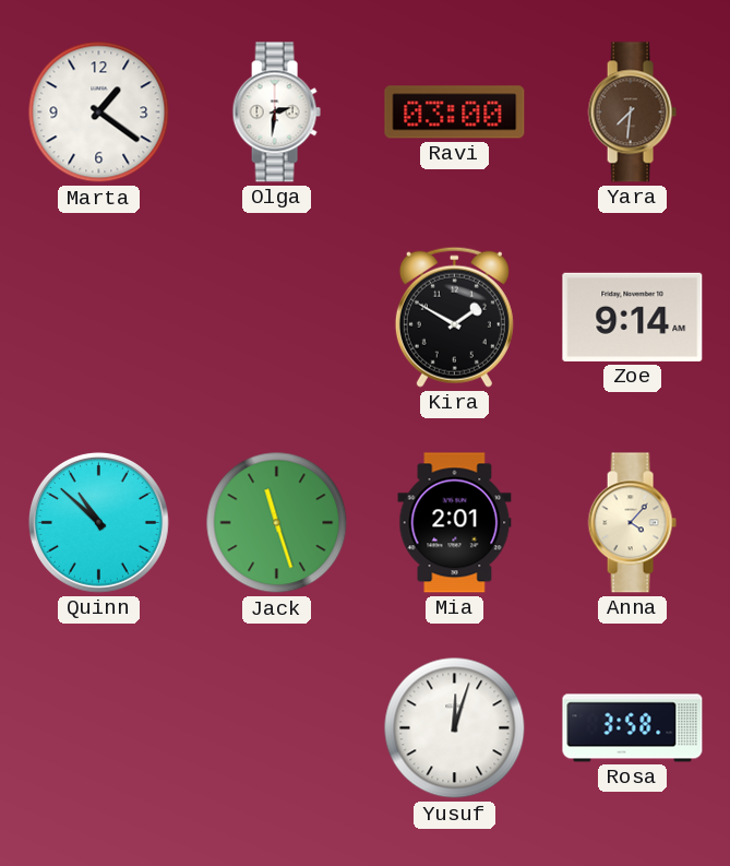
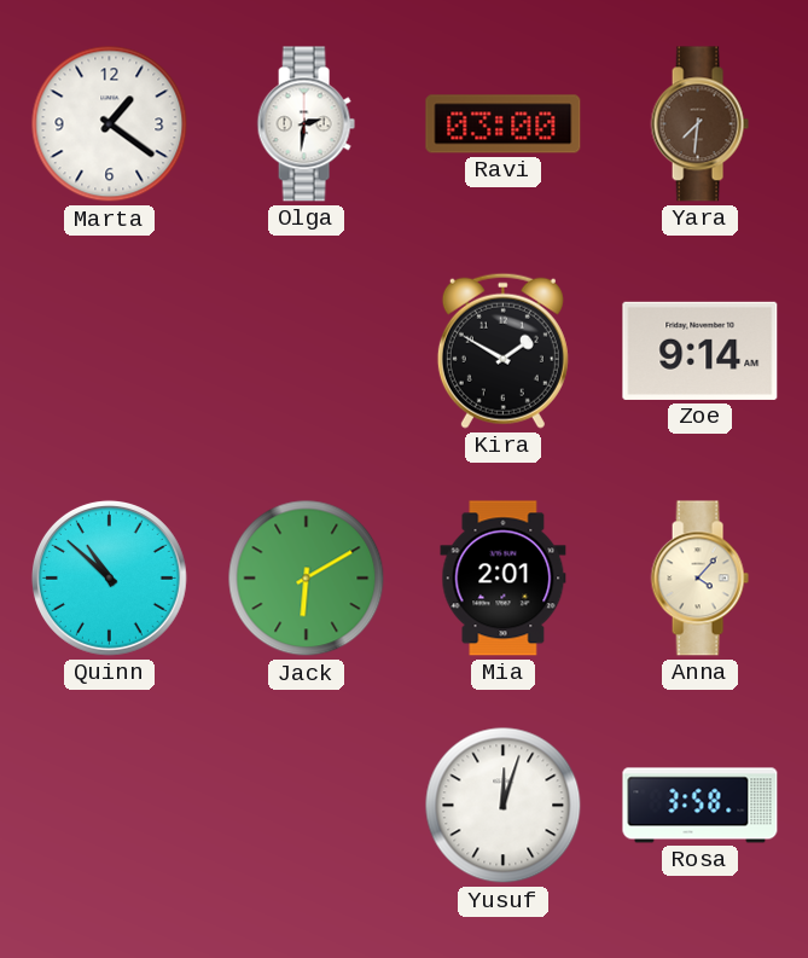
Jack: 11:27 -> 6:10 (307, 579)
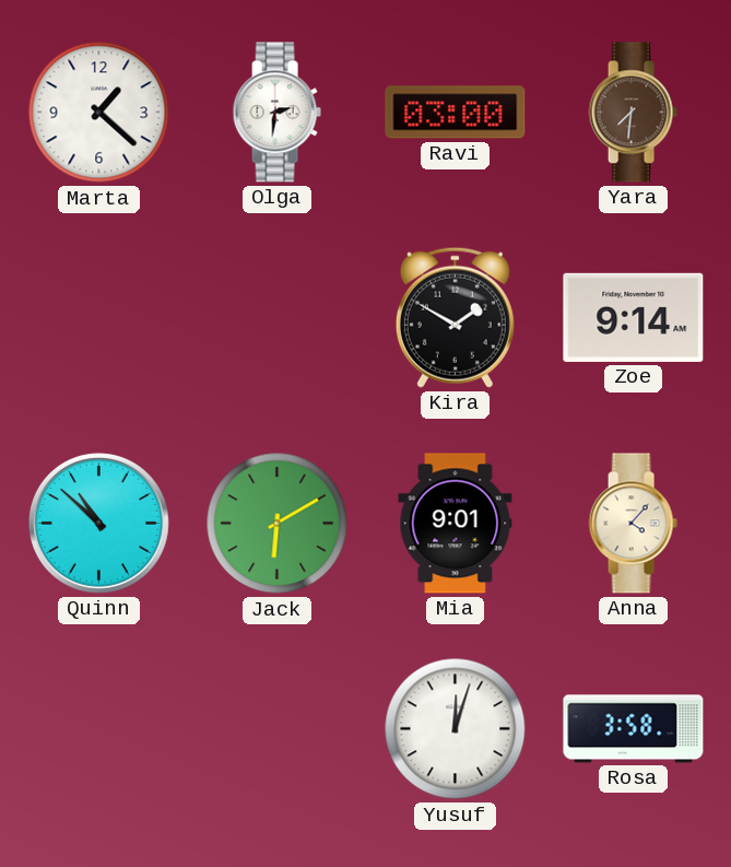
Marta: 1:21 -> 1:22 (99, 113)
Mia: 2:01 -> 9:01 (456, 524)
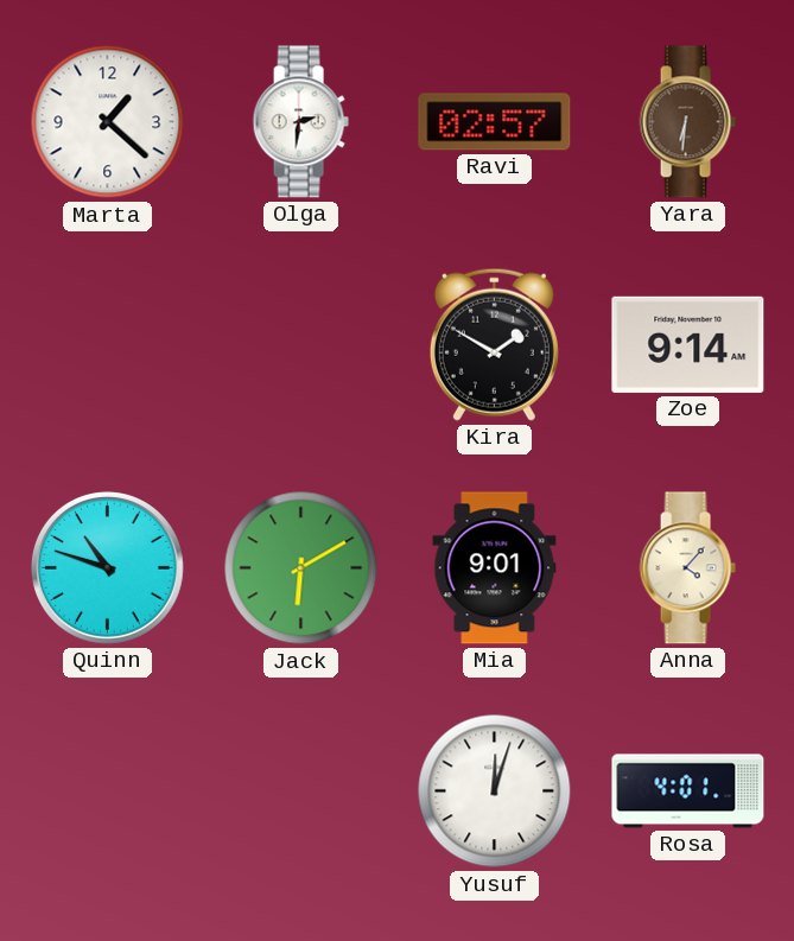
Ravi: 03:00 -> 02:57 (495, 122)
Yara: 7:31 -> 6:31 (687, 122)
Quinn: 10:52 -> 10:48 (107, 567)
Rosa: 3:58 -> 4:01 (688, 791)
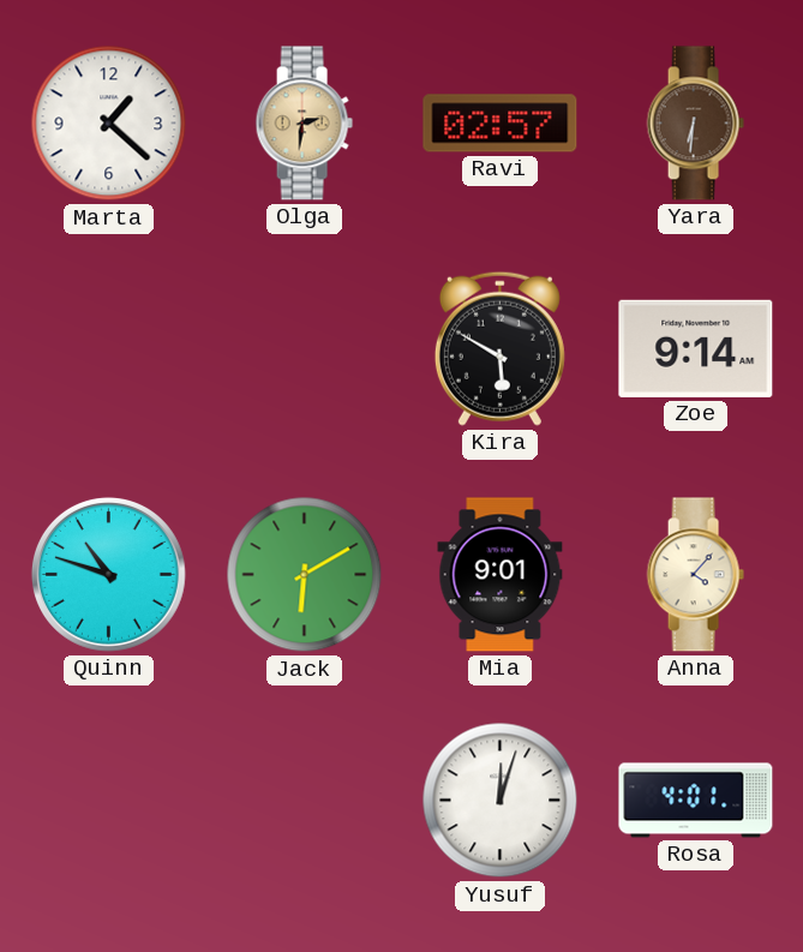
Olga dial: white -> champagne (304, 124)
Kira: 1:50 -> 5:50 (499, 348)
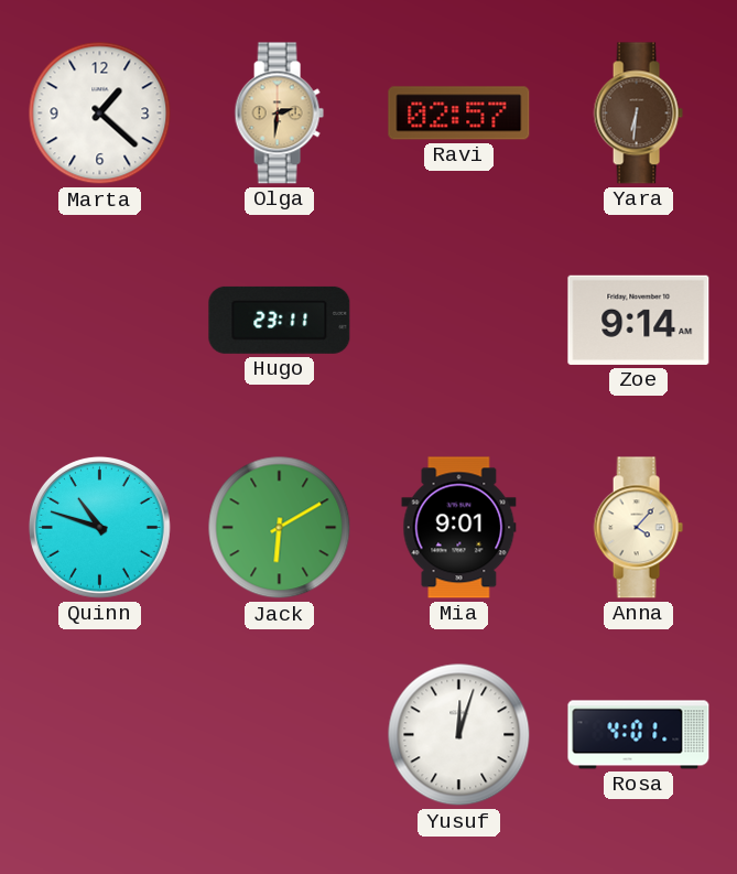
Hugo: none -> 23:11 (280, 320)
Kira: 5:50 -> none (499, 348)
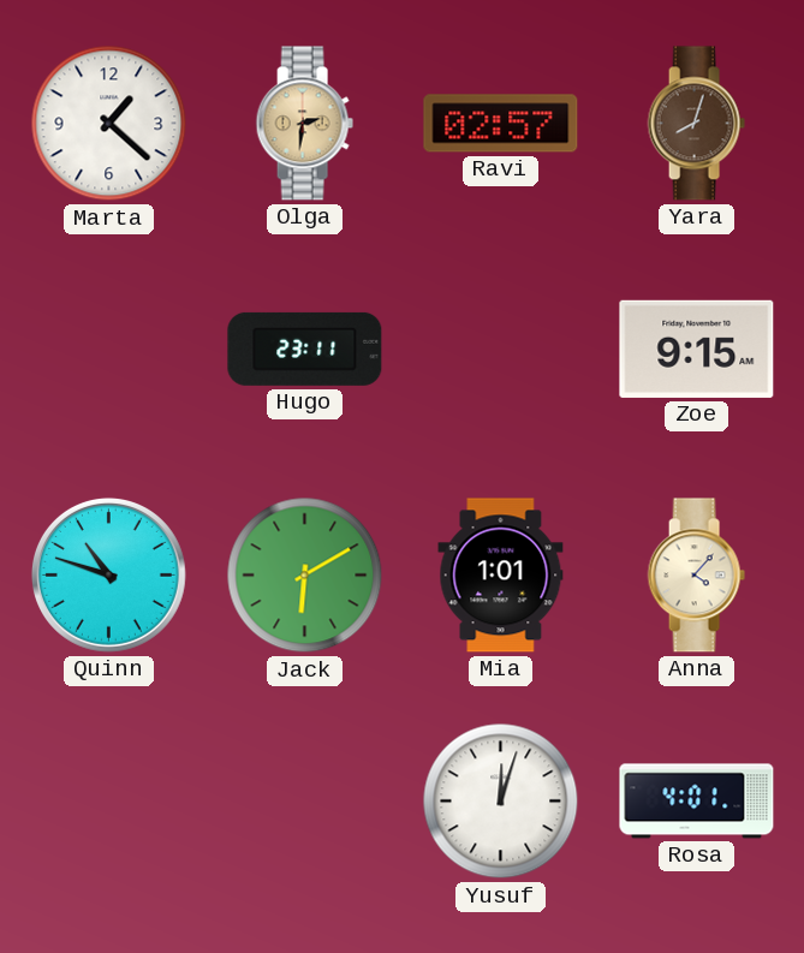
Yara: 6:31 -> 8:03 (696, 124)
Zoe: 9:14 -> 9:15 (697, 349)
Mia: 9:01 -> 1:01 (501, 576)
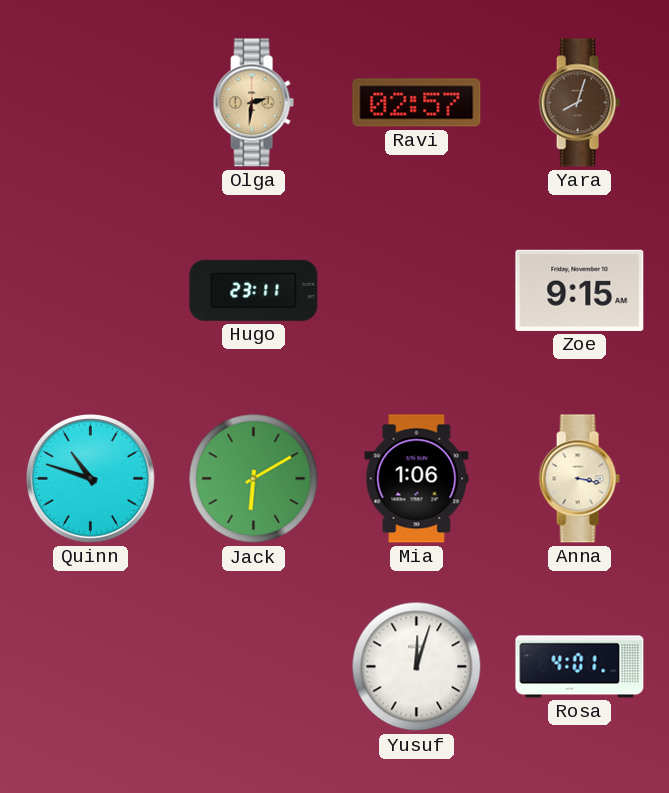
Marta: 1:22 -> none (109, 124)
Mia: 1:01 -> 1:06 (417, 479)
Anna: 4:07 -> 3:17 (579, 479)
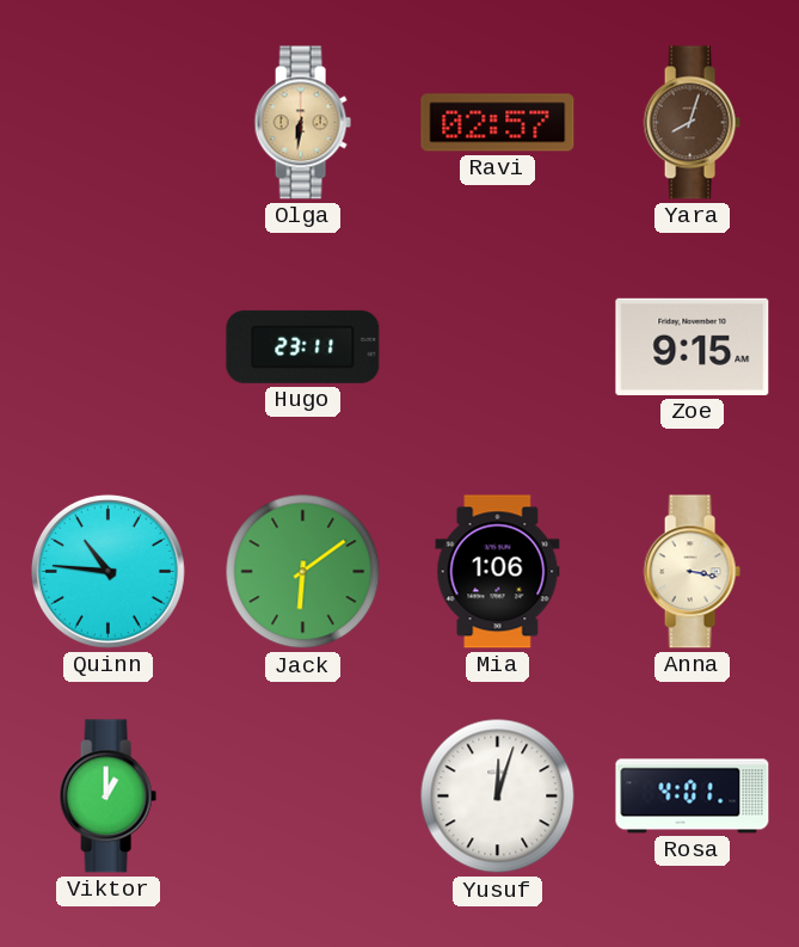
Olga: 2:31 -> 6:31 (302, 123)
Quinn: 10:48 -> 10:46 (107, 571)
Jack: 6:10 -> 6:09 (303, 572)
Viktor: none -> 1:00 (107, 797)
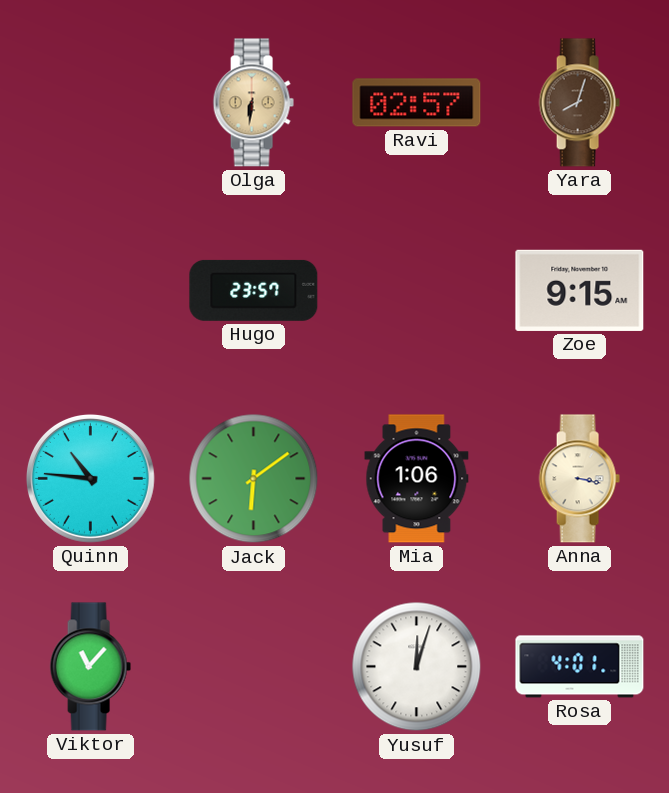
Hugo: 23:11 -> 23:57 (254, 290)
Viktor: 1:00 -> 11:07 (90, 667)
